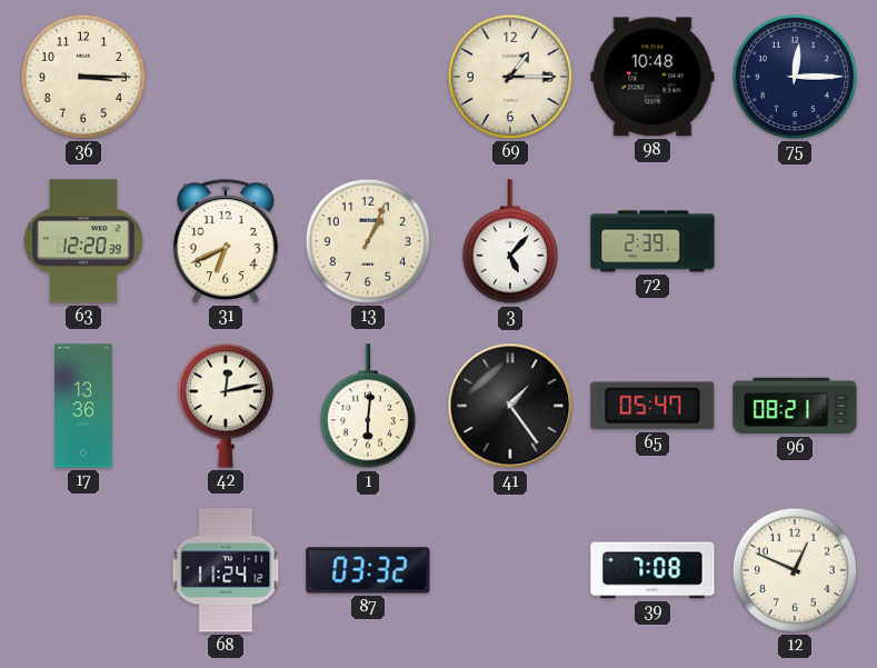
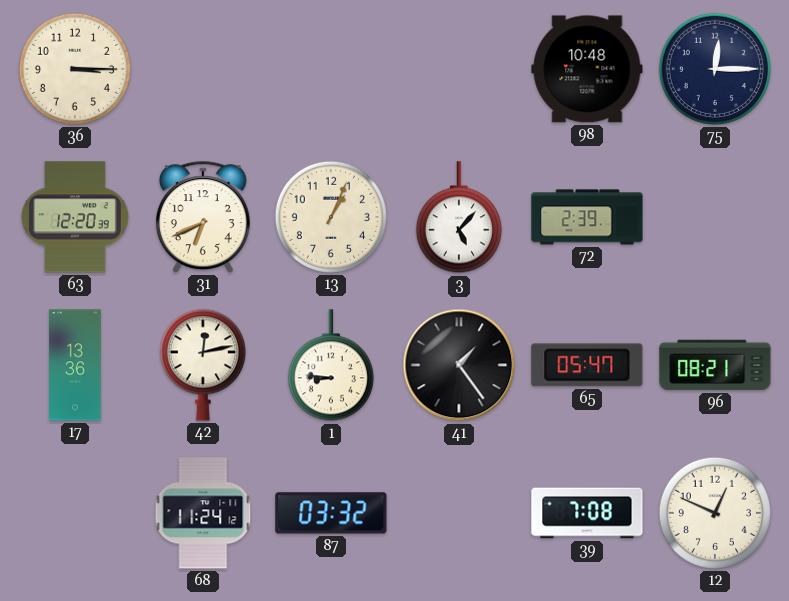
69: 1:15 -> none (510, 77)
1: 6:01 -> 8:46 (331, 366)
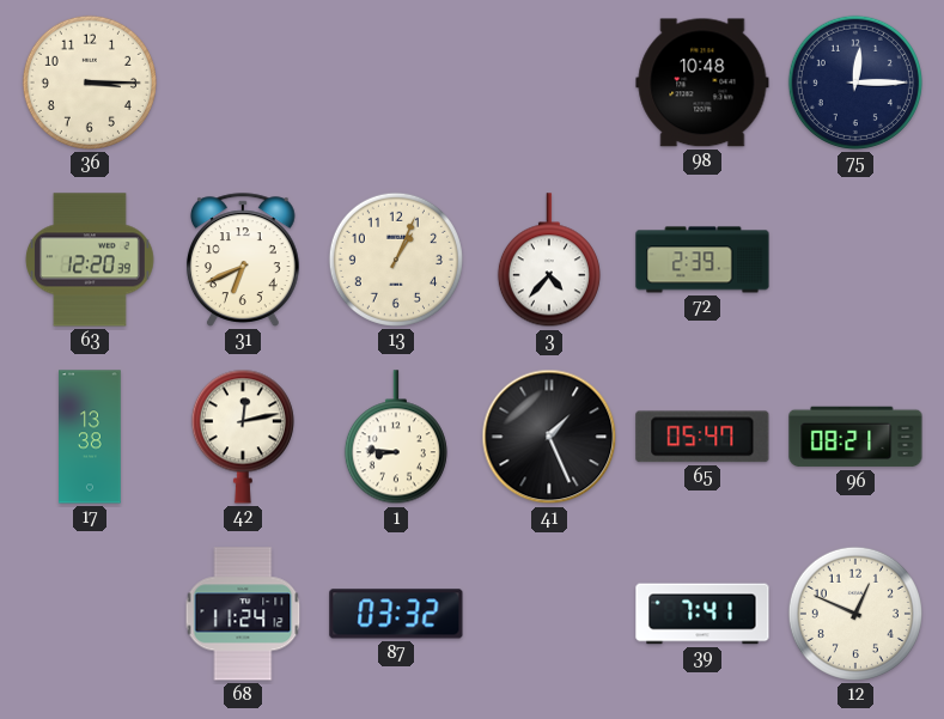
3: 5:07 -> 4:37 (549, 261)
17: 13:36 -> 13:38 (90, 437)
41: 1:24 -> 1:26 (549, 437)
39: 7:08 -> 7:41 (702, 614)
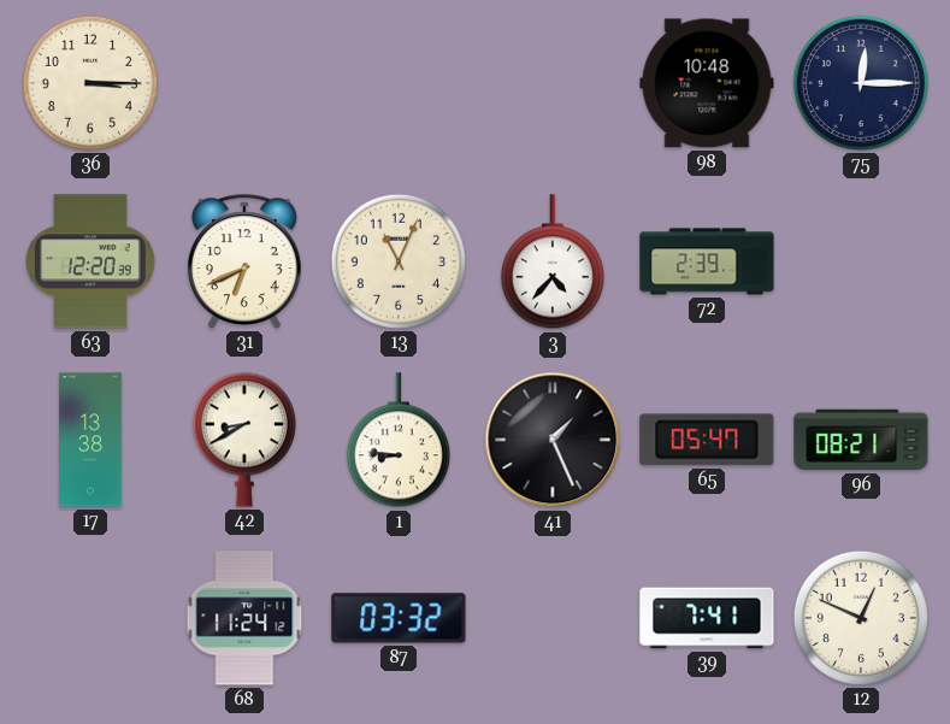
13: 1:04 -> 11:04 (399, 261)
42: 12:13 -> 8:40 (244, 440)
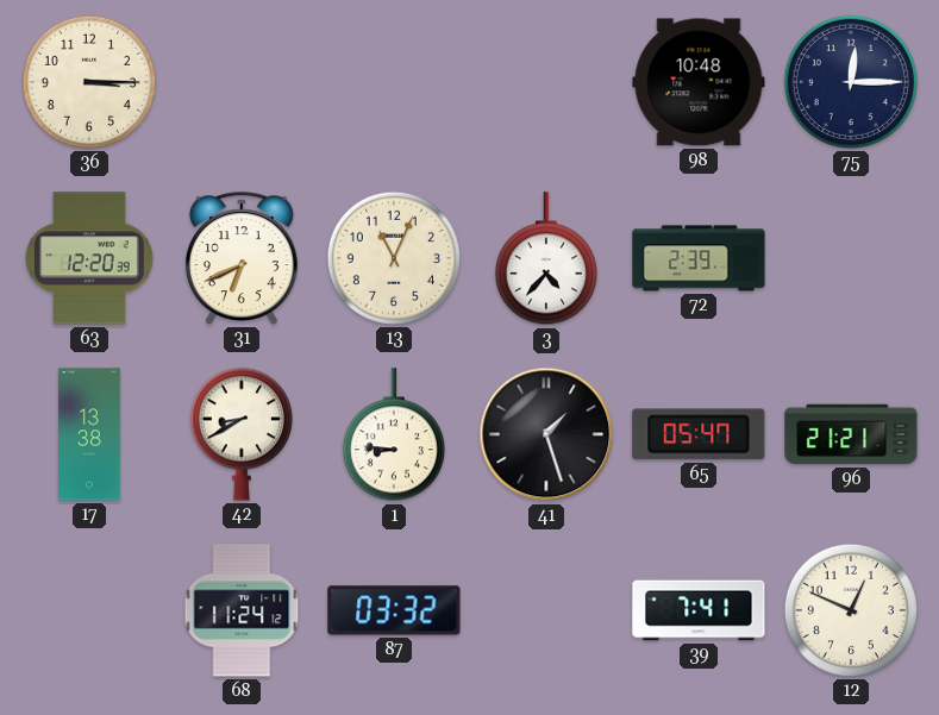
41: 1:26 -> 1:27 (546, 434)
96: 08:21 -> 21:21 (851, 434)
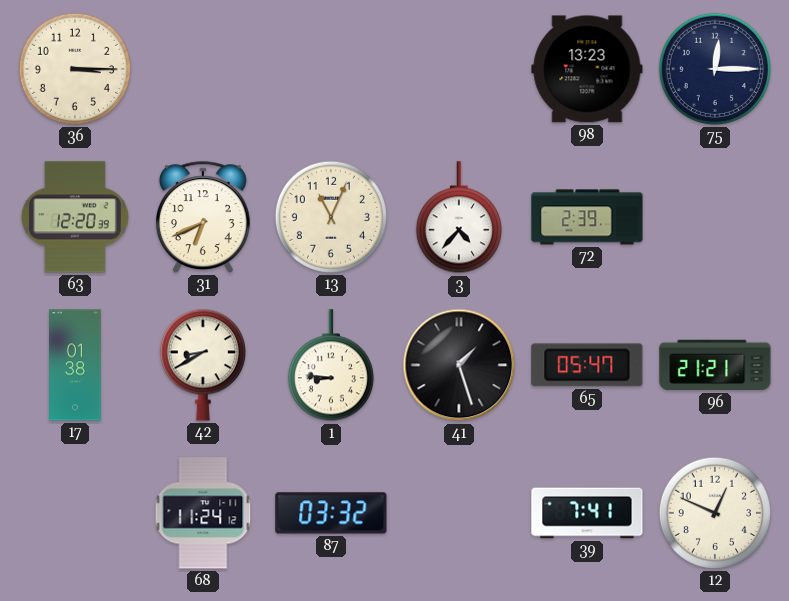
98: 10:48 -> 13:23 (587, 69)
17: 13:38 -> 01:38 (75, 365)
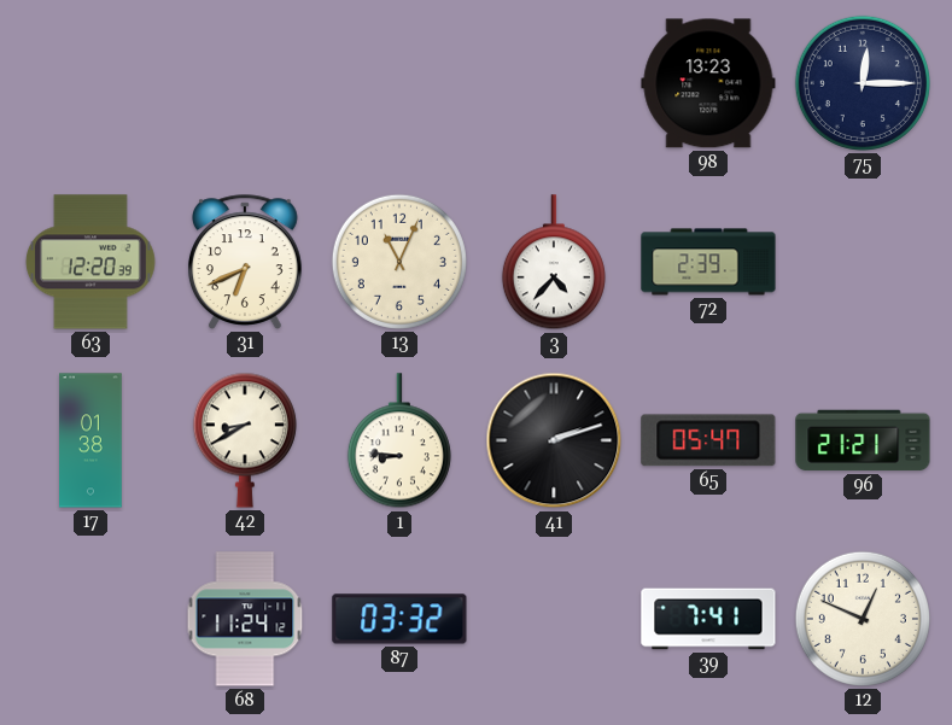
36: 3:15 -> none (75, 69)
41: 1:27 -> 2:12 (554, 440)
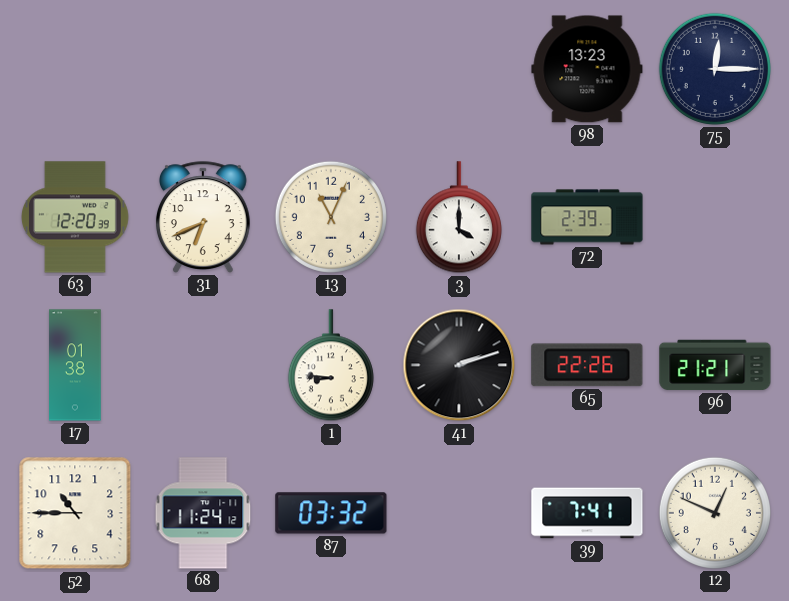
3: 4:37 -> 4:00 (459, 218)
42: 8:40 -> none (245, 440)
65: 05:47 -> 22:26 (587, 365)
52: none -> 10:45 (75, 513)
